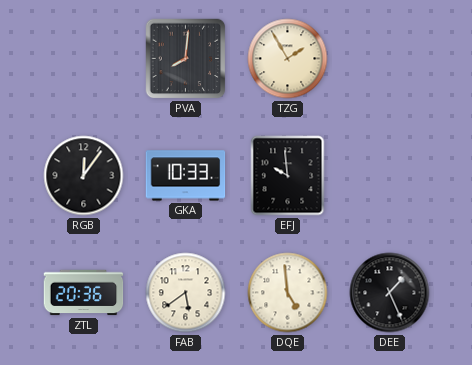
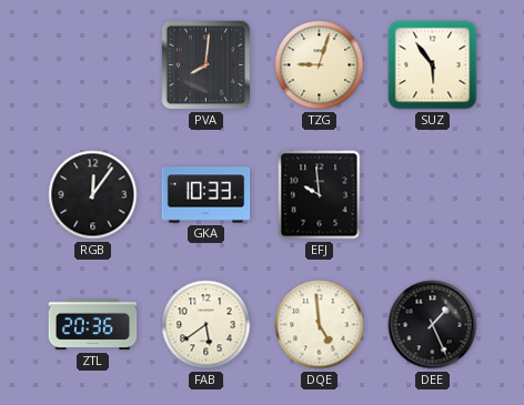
TZG: 1:55 -> 9:03 (320, 65)
SUZ: none -> 5:54 (433, 65)
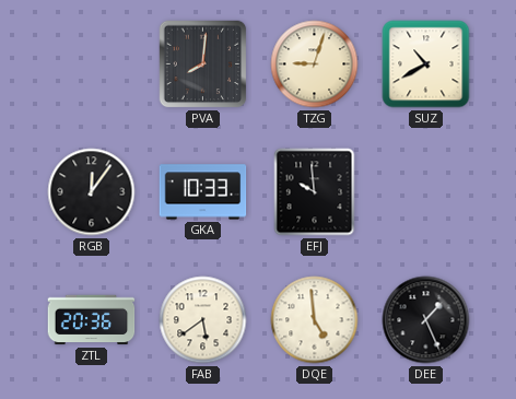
SUZ: 5:54 -> 10:40 (426, 64)
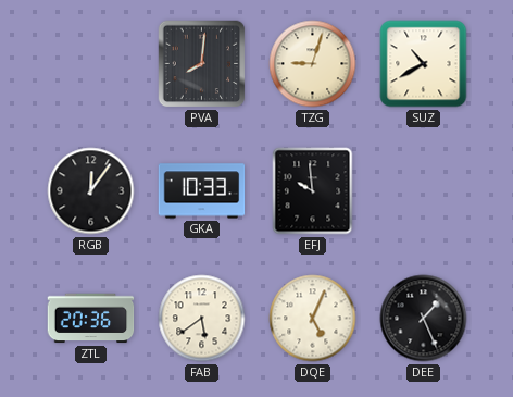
DQE: 4:59 -> 5:04 (313, 319)
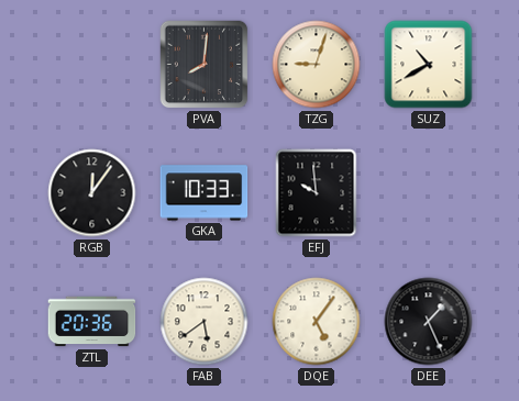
DQE: 5:04 -> 5:06 (317, 322)
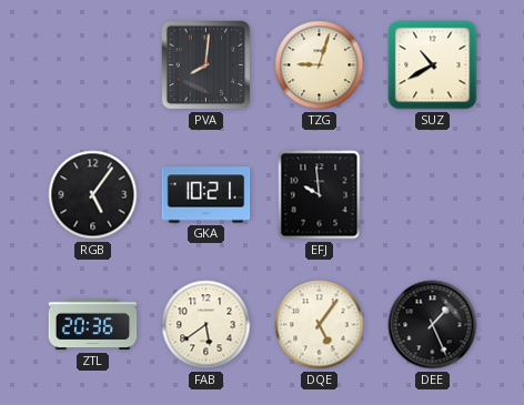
RGB: 12:06 -> 5:06 (93, 195)
GKA: 10:33 -> 10:21 (206, 195)
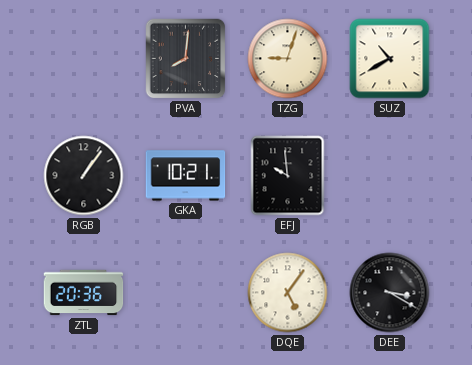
RGB: 5:06 -> 1:06 (84, 176)
FAB: 5:39 -> none (206, 325)
DEE: 1:26 -> 3:20 (390, 293)
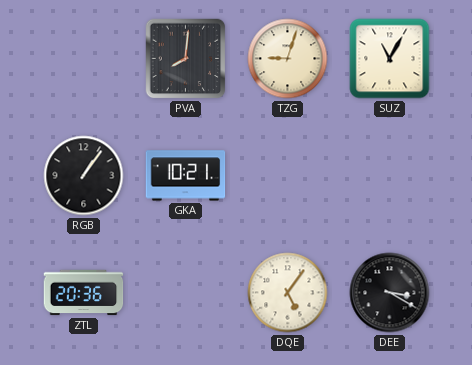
SUZ: 10:40 -> 11:05 (390, 59)
EFJ: 9:59 -> none (288, 176)
